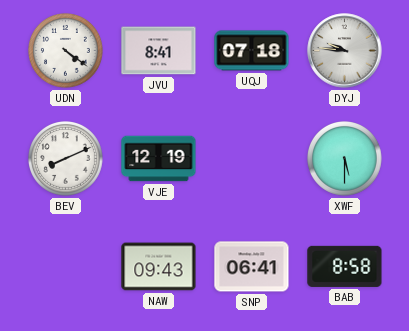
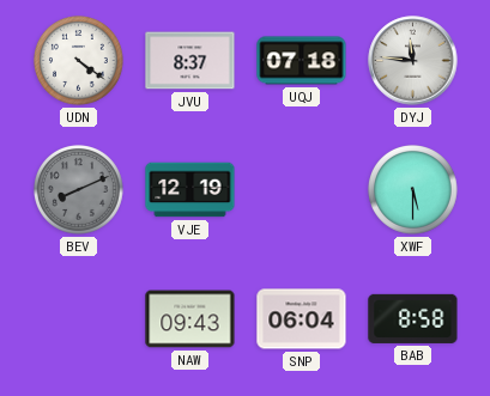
JVU: 8:41 -> 8:37 (190, 61)
DYJ: 9:46 -> 11:46 (413, 61)
BEV dial: white -> grey (79, 190)
SNP: 06:41 -> 06:04 (302, 319)
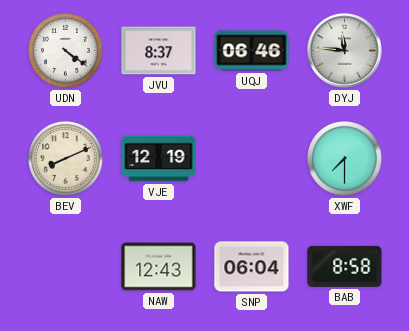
UQJ: 07:18 -> 06:46 (252, 51)
BEV dial: grey -> cream (66, 159)
XWF: 5:30 -> 7:30 (345, 159)
NAW: 09:43 -> 12:43 (159, 267)
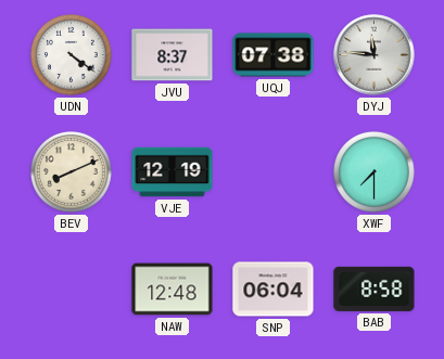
UQJ: 06:46 -> 07:38 (274, 55)
NAW: 12:43 -> 12:48 (173, 290)
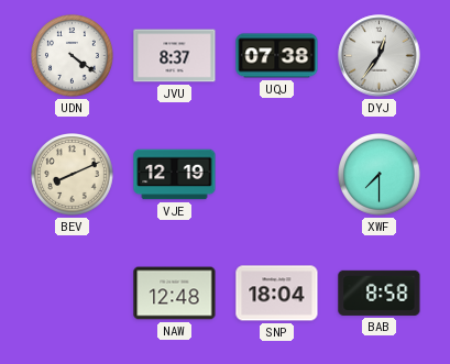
DYJ: 11:46 -> 12:36 (380, 56)
SNP: 06:04 -> 18:04 (277, 294)
